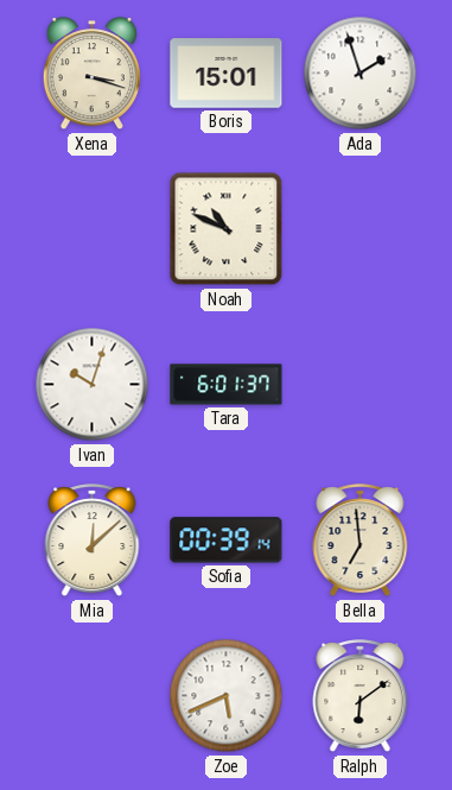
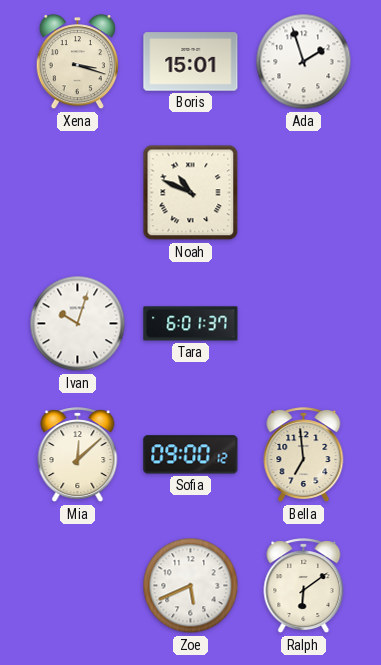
Sofia: 00:39 -> 09:00 (191, 455)
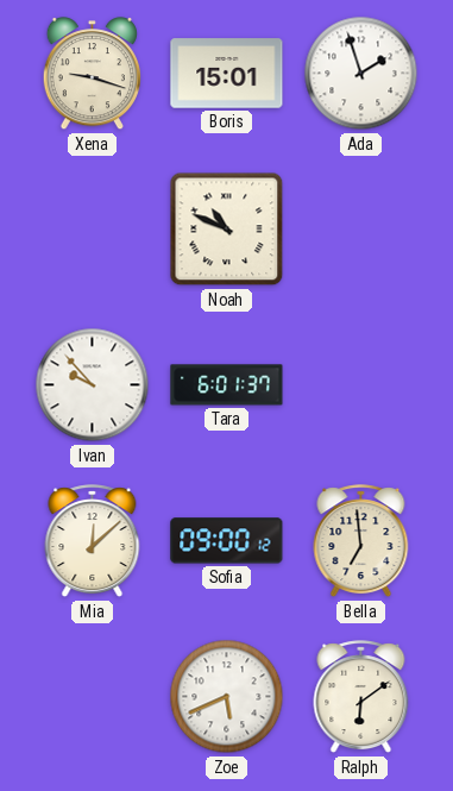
Xena: 3:18 -> 9:18 (92, 74)
Ivan: 10:03 -> 9:53 (93, 385)
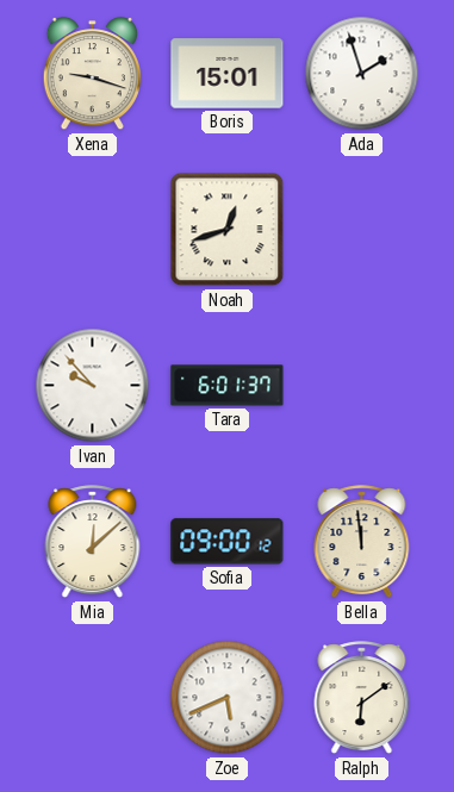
Noah: 10:49 -> 12:42 (228, 230)
Bella: 6:59 -> 11:59 (362, 542)
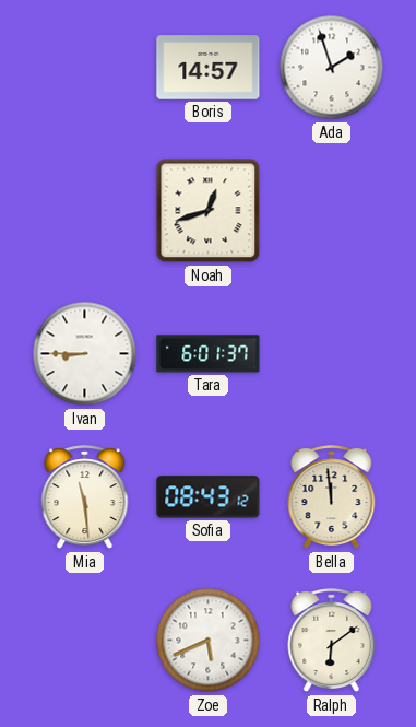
Xena: 9:18 -> none (92, 74)
Boris: 15:01 -> 14:57 (209, 68)
Ivan: 9:53 -> 8:45 (85, 354)
Mia: 12:08 -> 11:29 (85, 497)
Sofia: 09:00 -> 08:43 (209, 497)
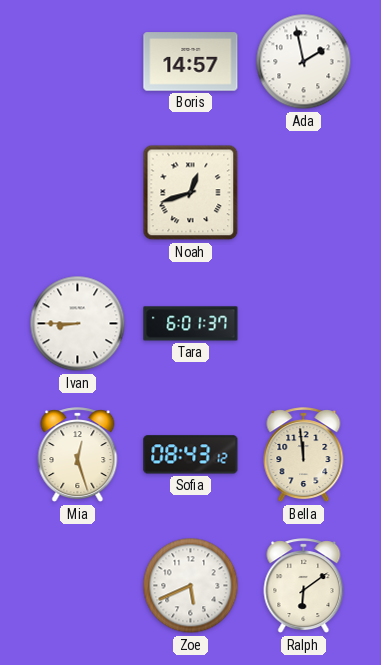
Ada: 1:57 -> 1:58 (304, 62)
Mia: 11:29 -> 12:27 (78, 455)
